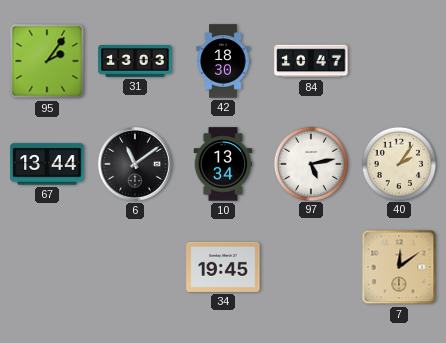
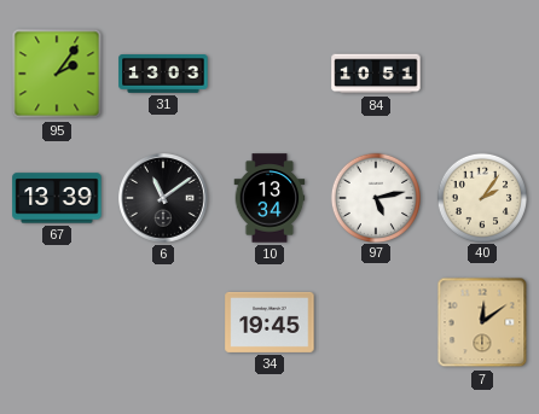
42: 18:30 -> none (223, 61)
84: 10:47 -> 10:51 (376, 74)
67: 13:44 -> 13:39 (57, 198)
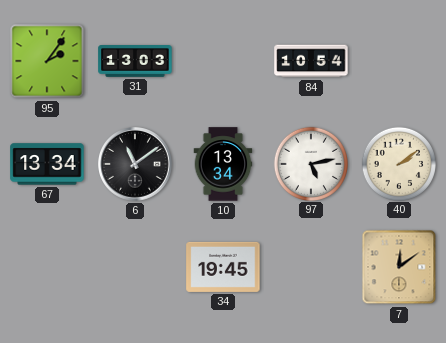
84: 10:51 -> 10:54 (311, 61)
67: 13:39 -> 13:34 (47, 164)
40: 2:06 -> 2:09 (398, 163)
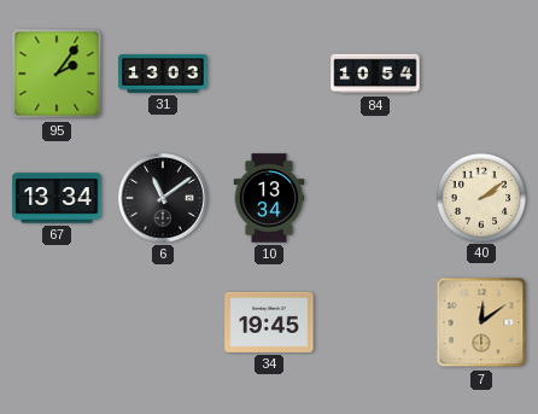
97: 5:13 -> none (310, 163)
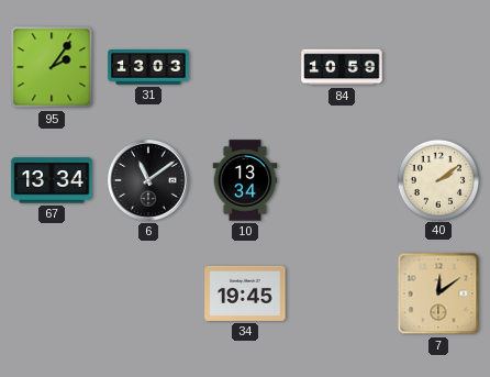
84: 10:54 -> 10:59 (342, 67)
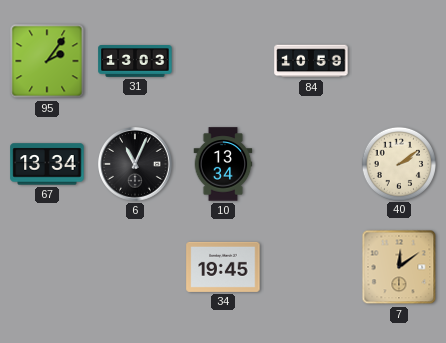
6: 11:09 -> 11:04 (135, 164)
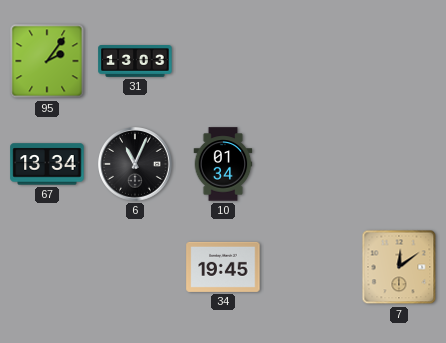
84: 10:59 -> none (311, 61)
10: 13:34 -> 01:34 (223, 164)
40: 2:09 -> none (398, 163)
